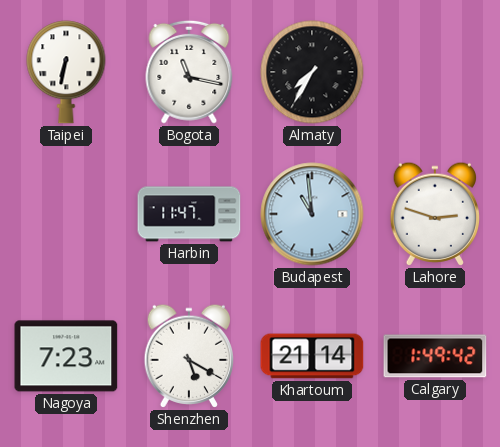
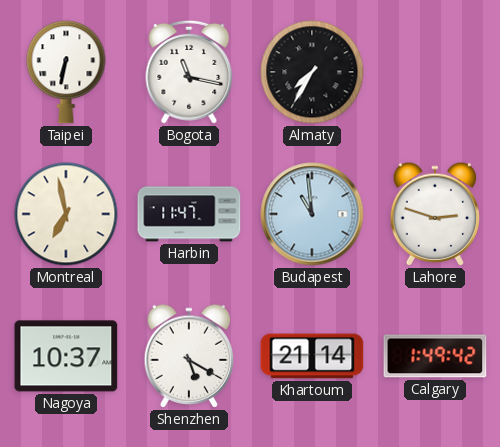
Montreal: none -> 6:58 (66, 214)
Nagoya: 7:23 -> 10:37 (66, 356)
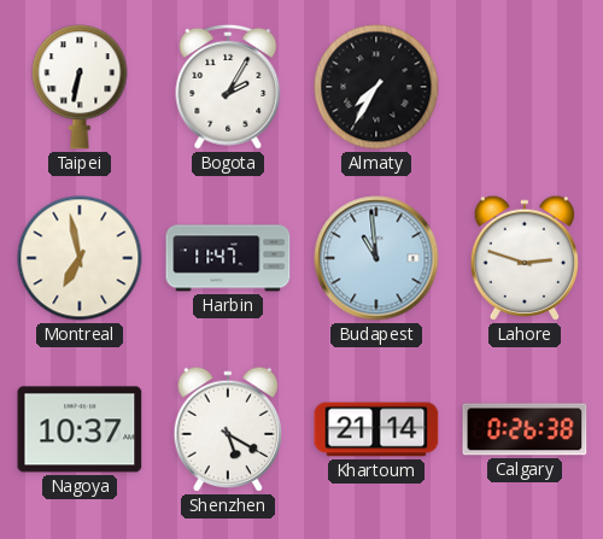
Bogota: 11:17 -> 2:05 (228, 87)
Calgary: 1:49 -> 0:26 (525, 429)
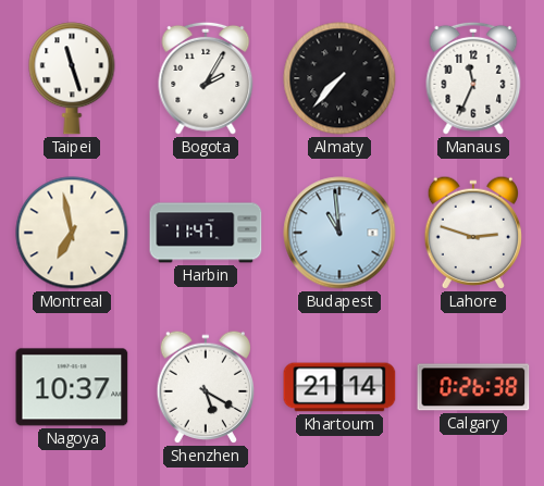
Taipei: 6:32 -> 11:27 (72, 78)
Almaty: 7:35 -> 7:37 (339, 78)
Manaus: none -> 11:34 (473, 78)
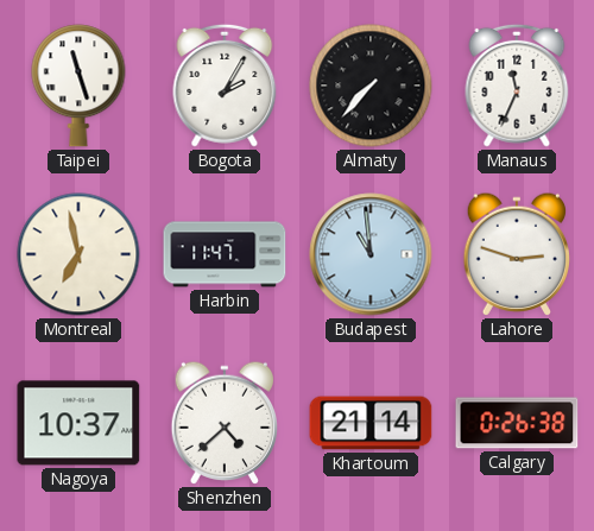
Shenzhen: 5:20 -> 4:38 (223, 423)
